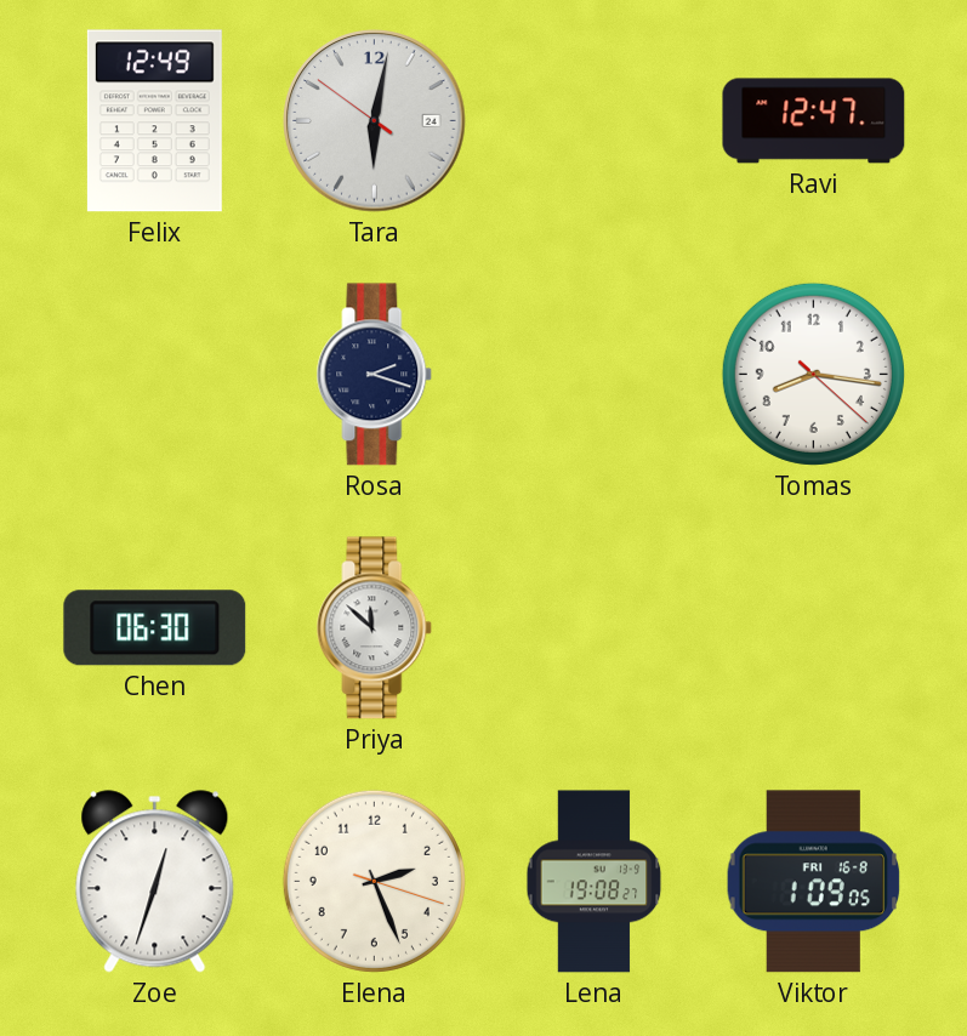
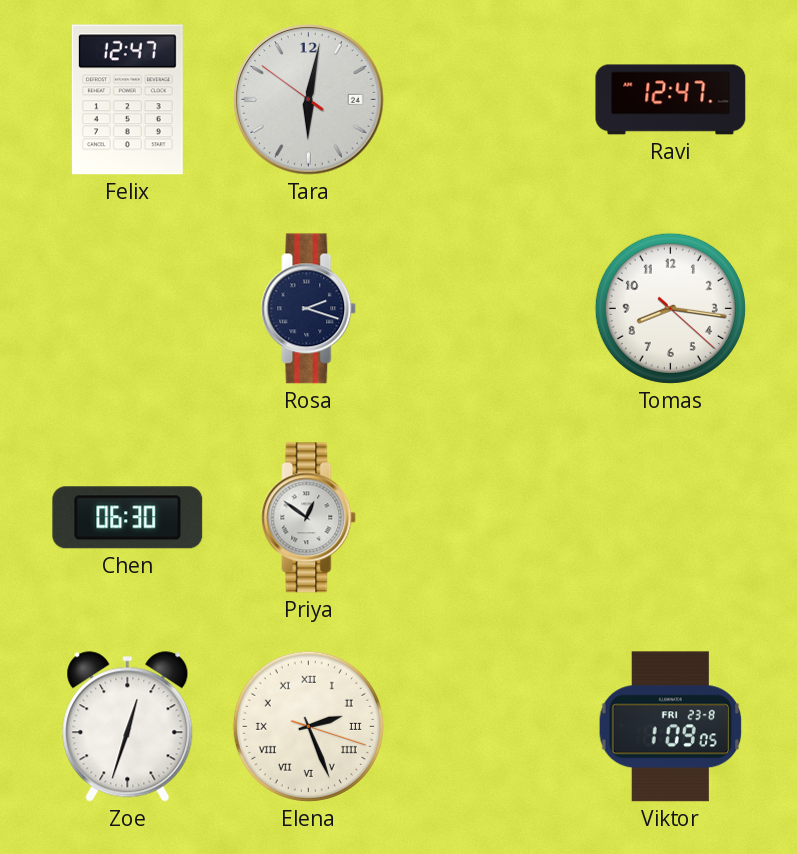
Felix: 12:49 -> 12:47 (127, 100)
Priya: 11:52 -> 12:51 (309, 518)
Elena numerals: Arabic -> Roman (308, 726)
Lena: 19:08 -> none (595, 882)
Viktor date: FRI 16-8 -> FRI 23-8 (671, 727)
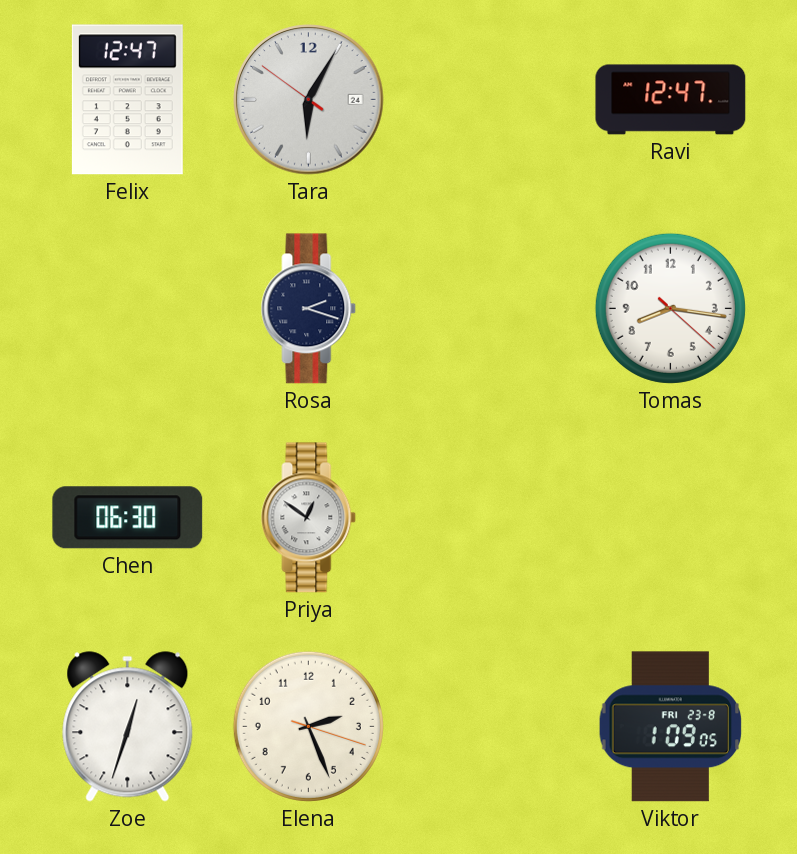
Tara: 6:01 -> 6:04 (309, 100)
Elena numerals: Roman -> Arabic (308, 726)
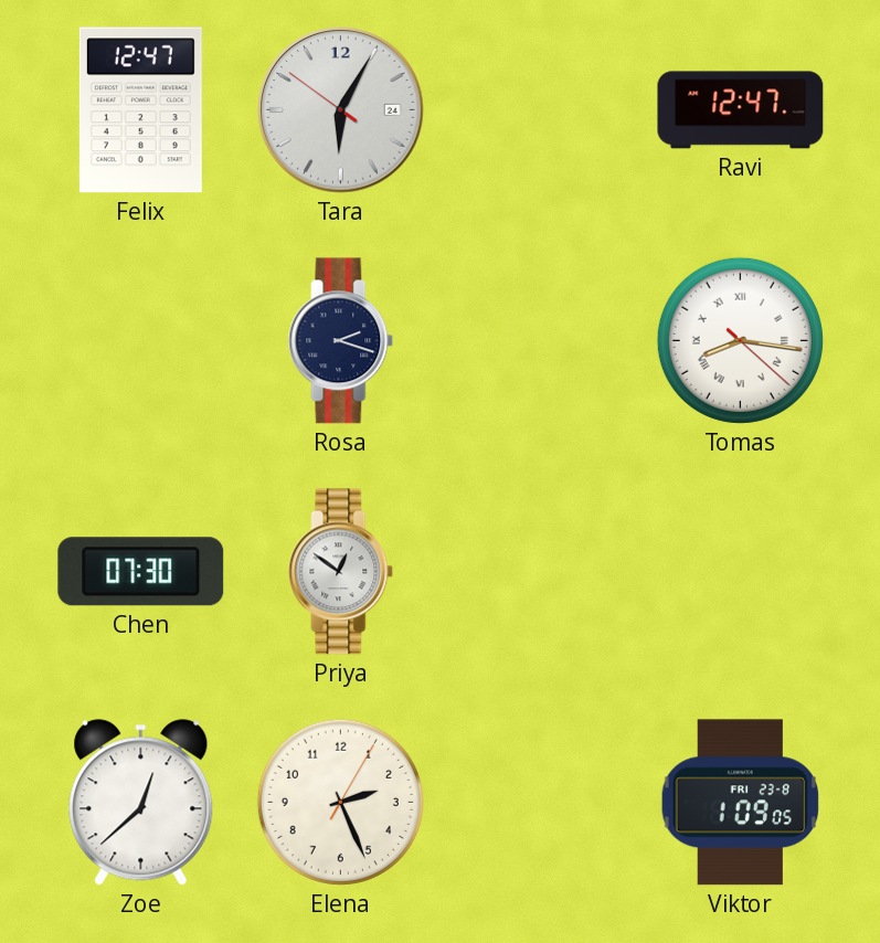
Tomas numerals: Arabic -> Roman (740, 340)
Chen: 06:30 -> 07:30 (141, 572)
Zoe: 12:33 -> 12:38 (141, 803)
Elena: 2:26:18 -> 2:26:05 (340, 802)
